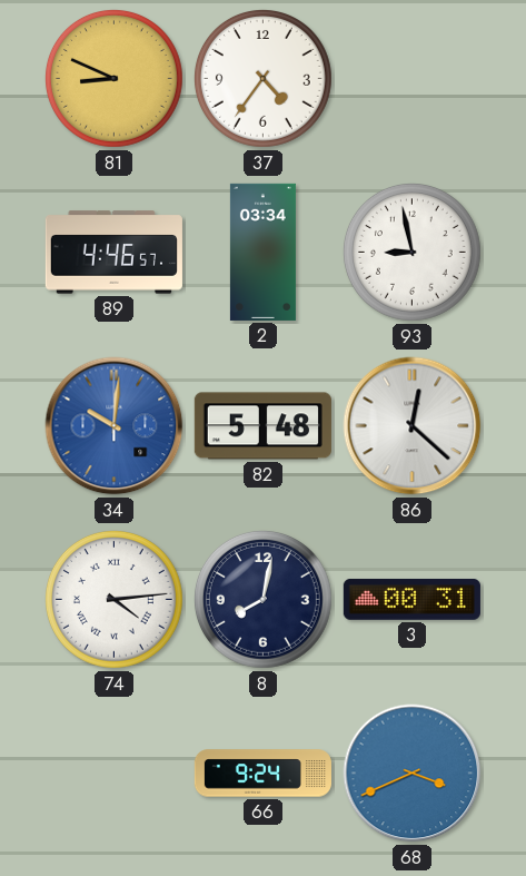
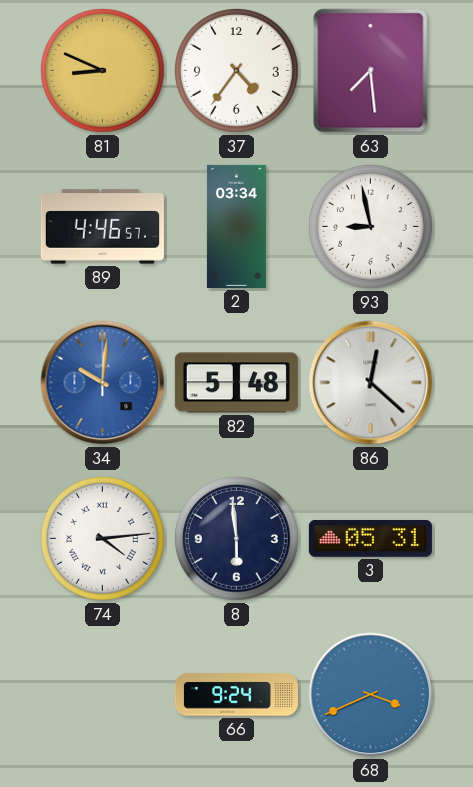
63: none -> 7:29 (371, 71)
8: 8:02 -> 5:59 (236, 538)
3: 00:31 -> 05:31 (370, 538)
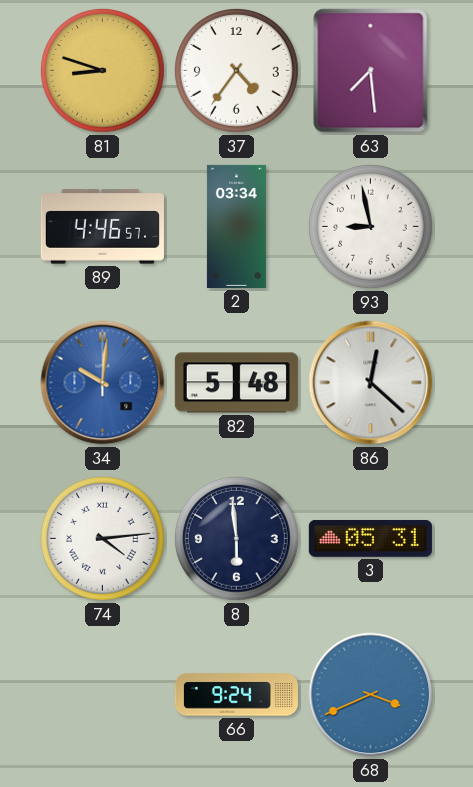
81: 8:49 -> 8:48 (102, 70)
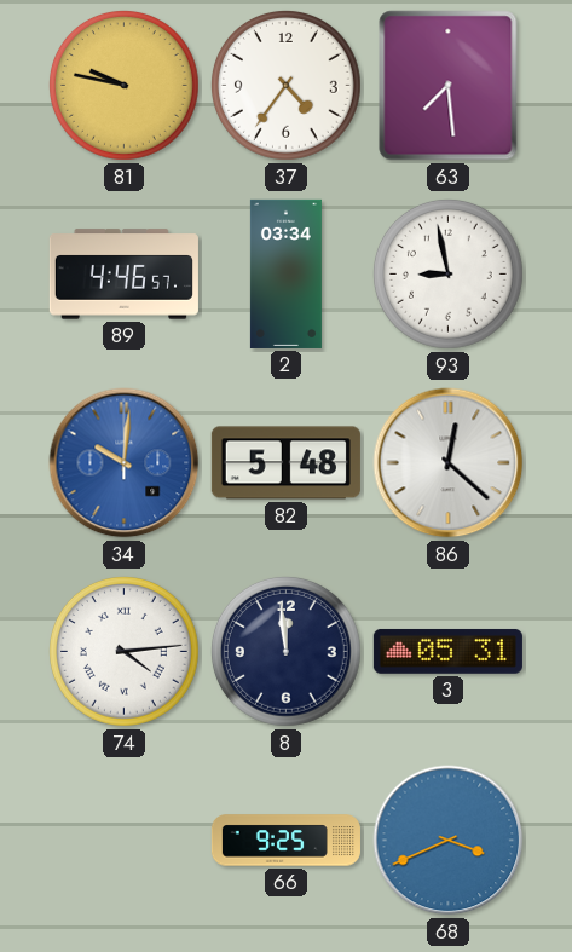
81: 8:48 -> 9:47 (123, 85)
8: 5:59 -> 11:59 (285, 651)
66: 9:24 -> 9:25 (285, 841)
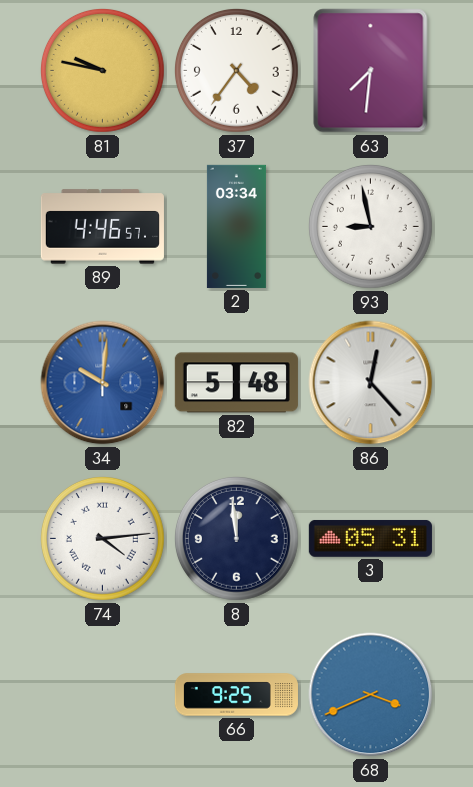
63: 7:29 -> 7:31 (371, 71)
86: 12:22 -> 12:23 (371, 383)
